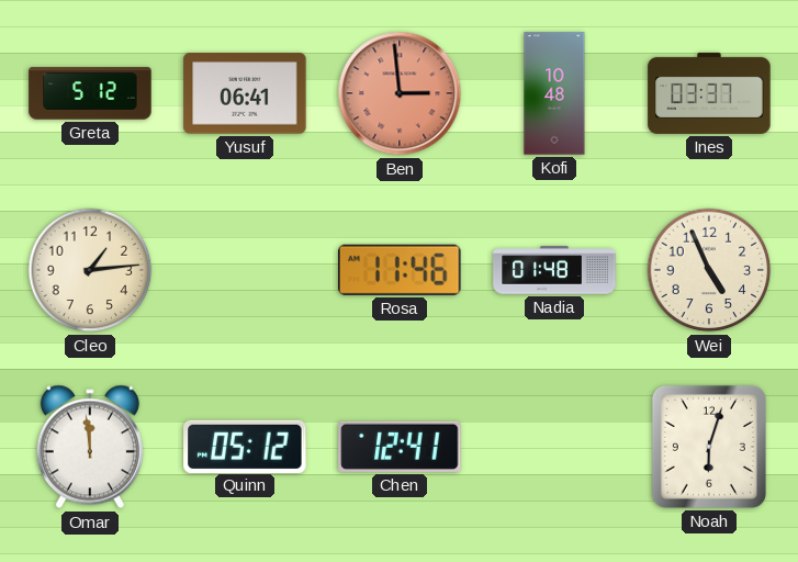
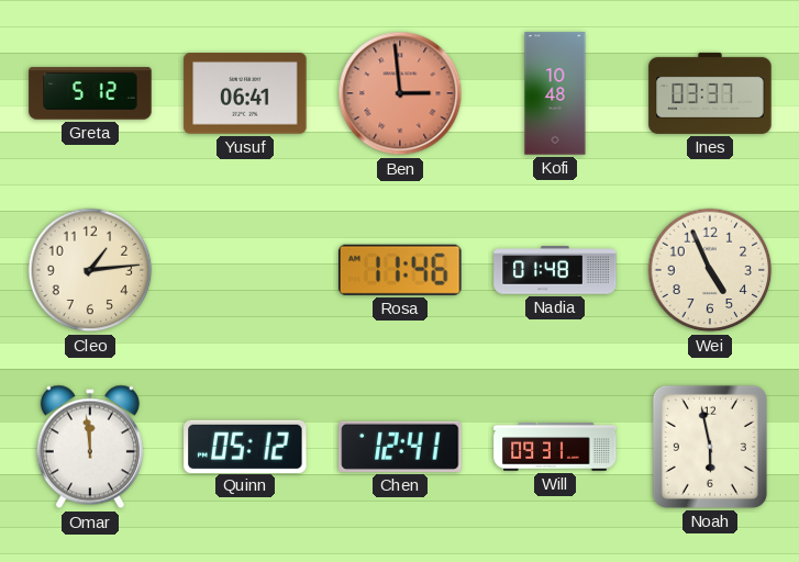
Will: none -> 09:31 (555, 447)
Noah: 6:03 -> 5:58 (710, 447)
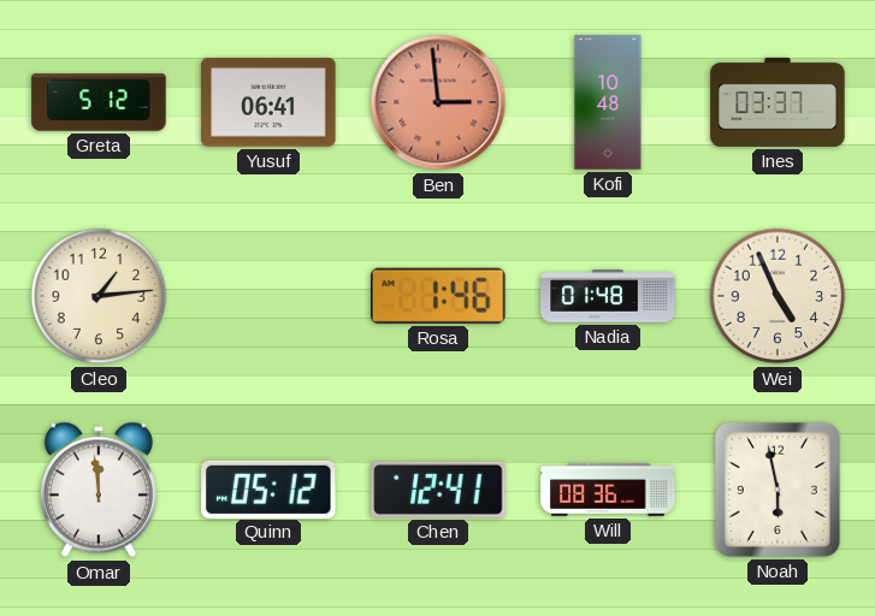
Rosa: 11:46 -> 1:46 (439, 296)
Will: 09:31 -> 08:36 (608, 490)
